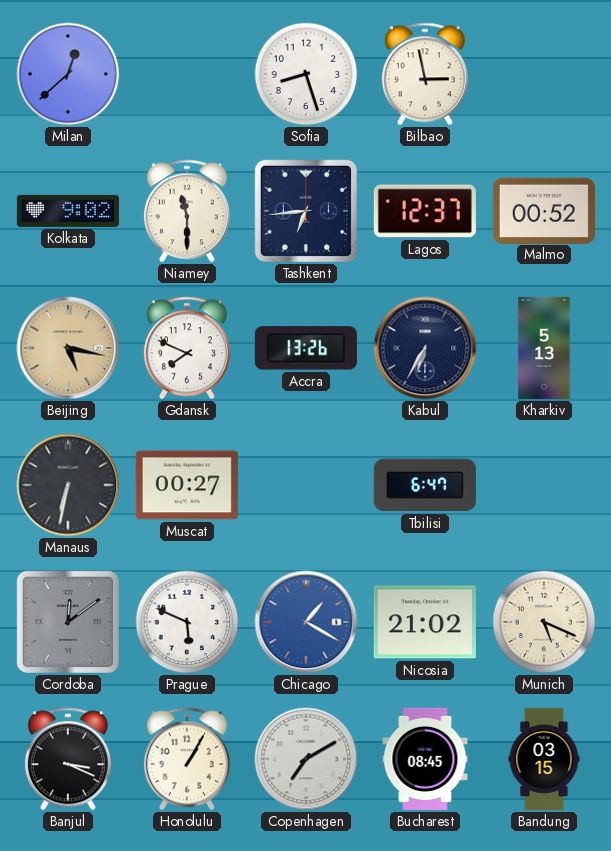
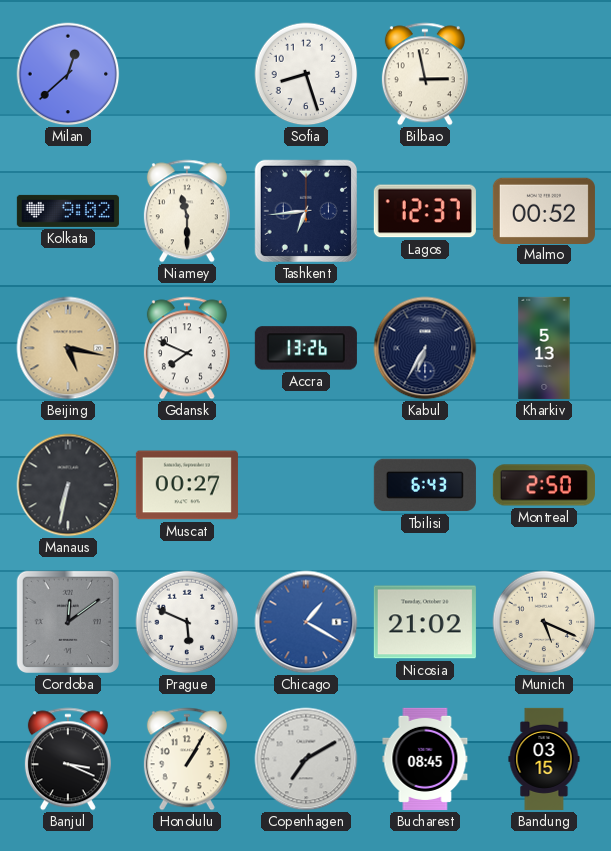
Tbilisi: 6:47 -> 6:43 (425, 485)
Montreal: none -> 2:50 (544, 485)
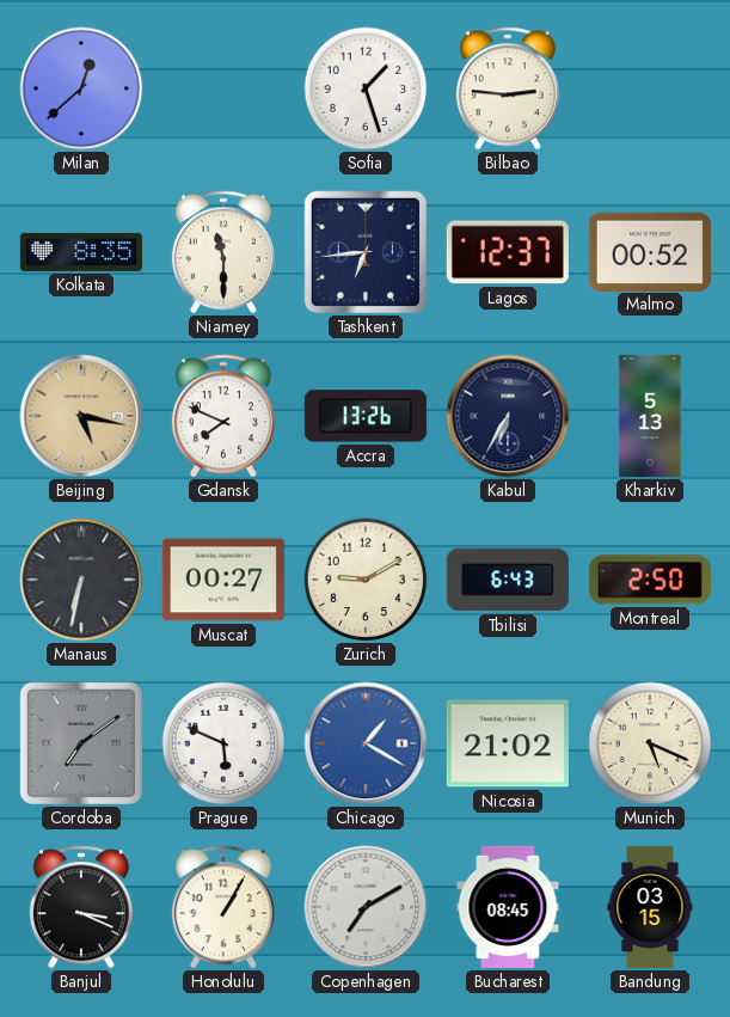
Sofia: 8:27 -> 1:27 (366, 88)
Bilbao: 2:58 -> 2:46 (508, 88)
Kolkata: 9:02 -> 8:35 (81, 252)
Zurich: none -> 9:10 (366, 580)
Cordoba: 12:09 -> 7:09 (81, 743)
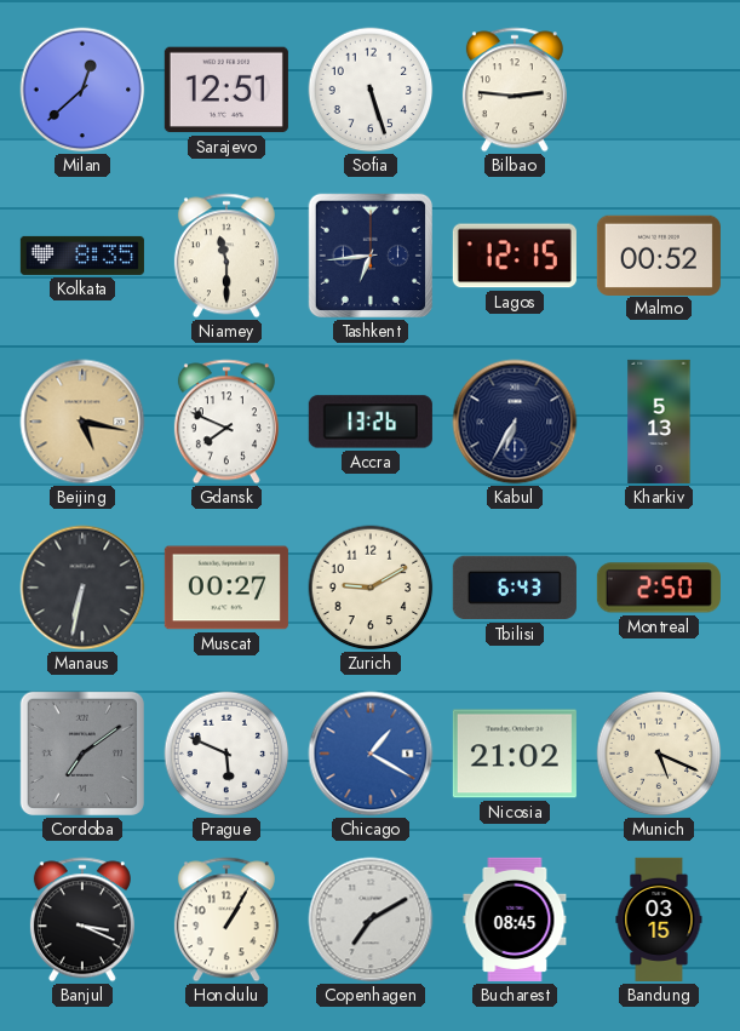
Sarajevo: none -> 12:51 (226, 90)
Sofia: 1:27 -> 5:27 (371, 90)
Lagos: 12:37 -> 12:15 (515, 256)
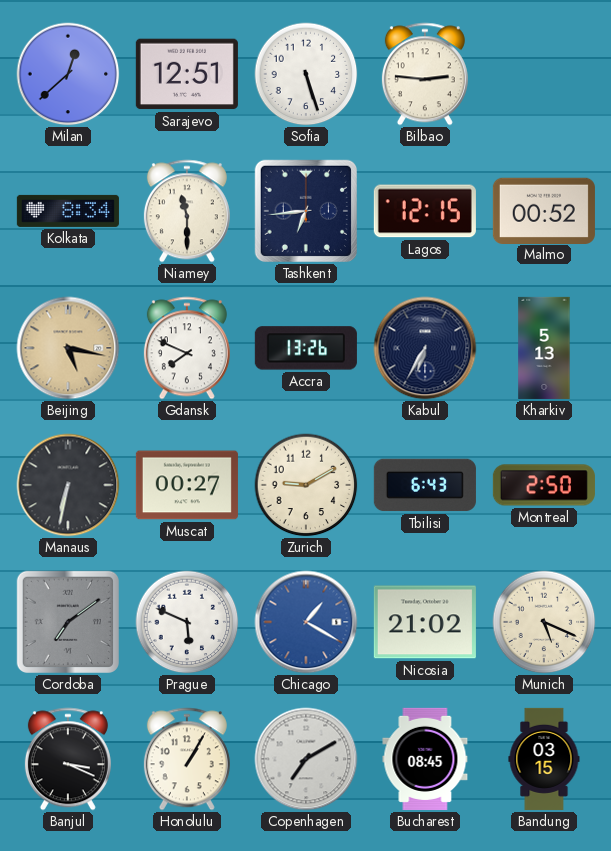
Kolkata: 8:35 -> 8:34 (68, 211)
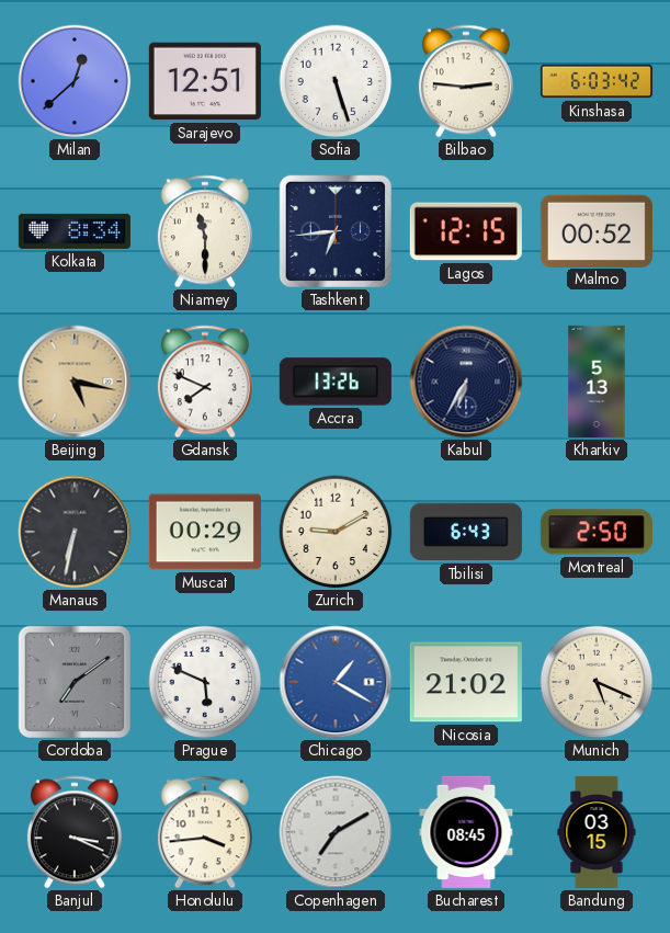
Kinshasa: none -> 6:03 (597, 81)
Muscat: 00:27 -> 00:29 (205, 532)
Honolulu: 1:05 -> 3:44 (205, 832)
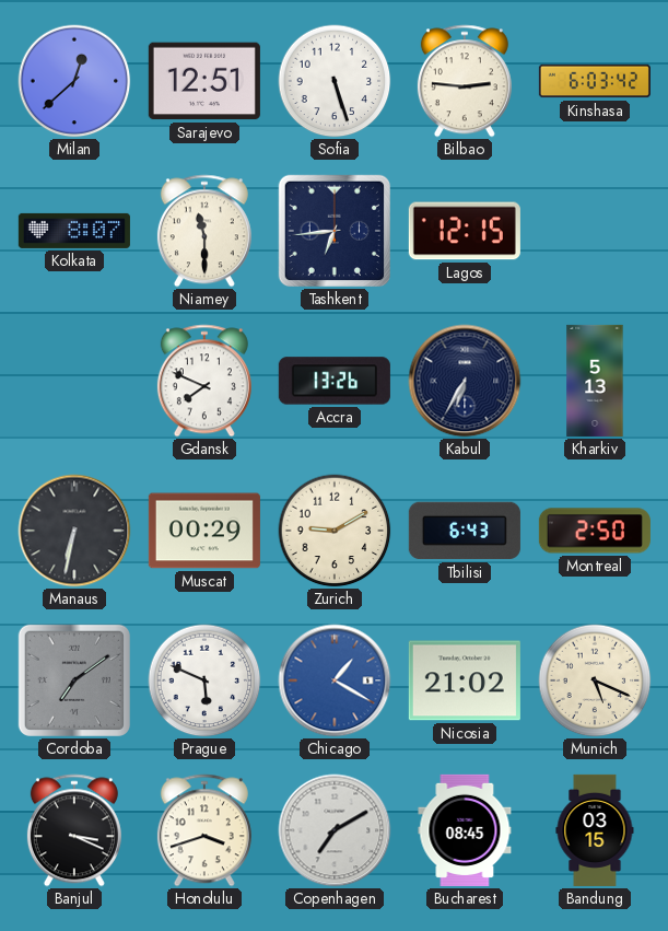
Kolkata: 8:34 -> 8:07 (74, 231)
Malmo: 00:52 -> none (597, 230)
Beijing: 5:17 -> none (75, 382)
Honolulu: 3:44 -> 3:42 (204, 830)
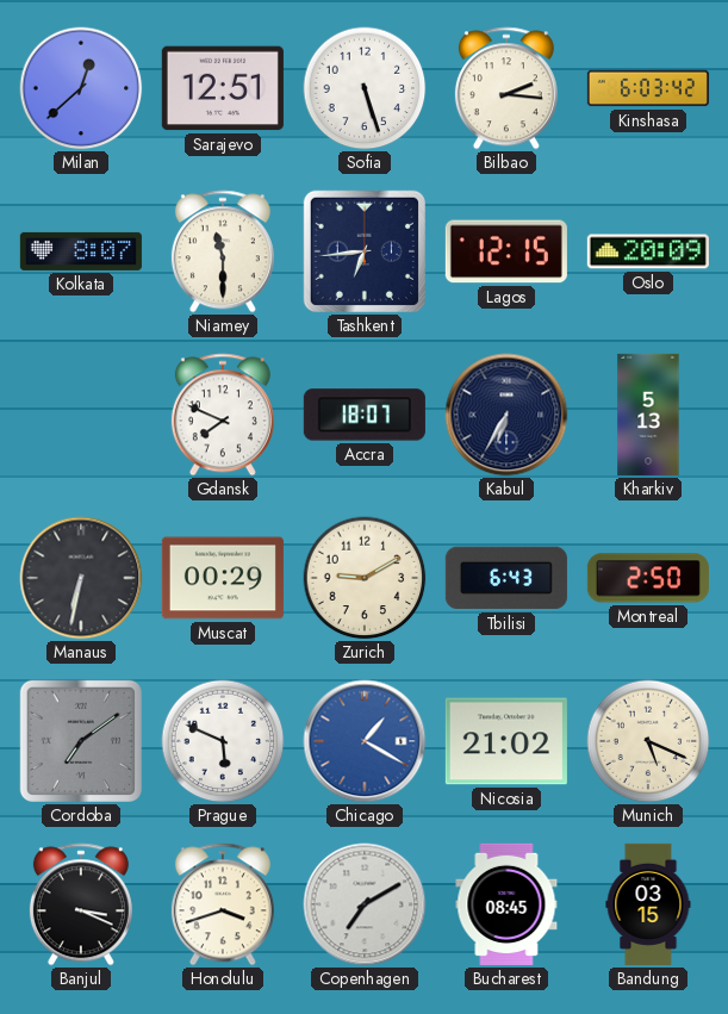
Bilbao: 2:46 -> 2:16 (506, 88)
Oslo: none -> 20:09 (648, 251)
Accra: 13:26 -> 18:07 (365, 415)
